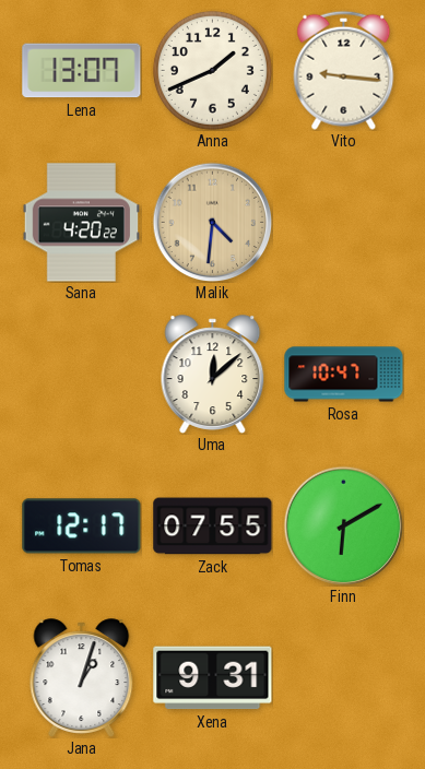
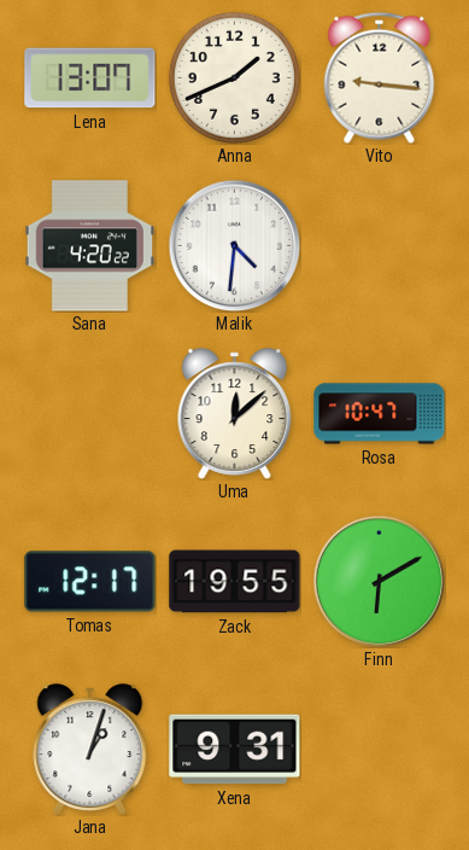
Malik dial: champagne -> white (234, 245)
Zack: 07:55 -> 19:55 (235, 582)
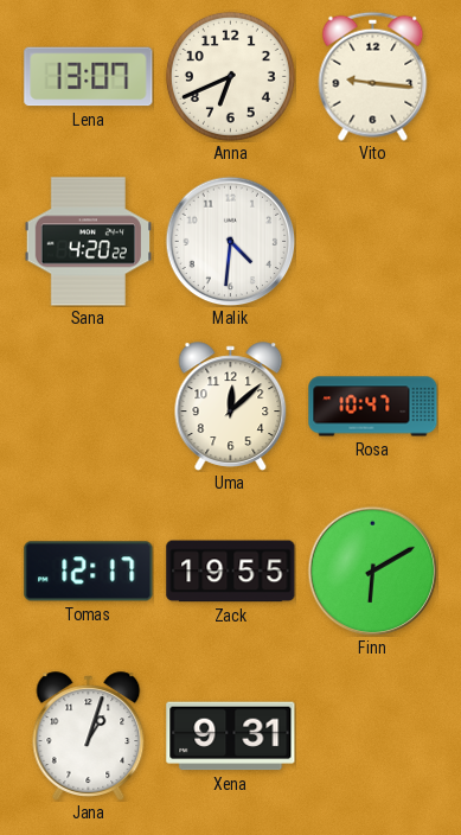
Anna: 1:41 -> 6:41 (230, 76)
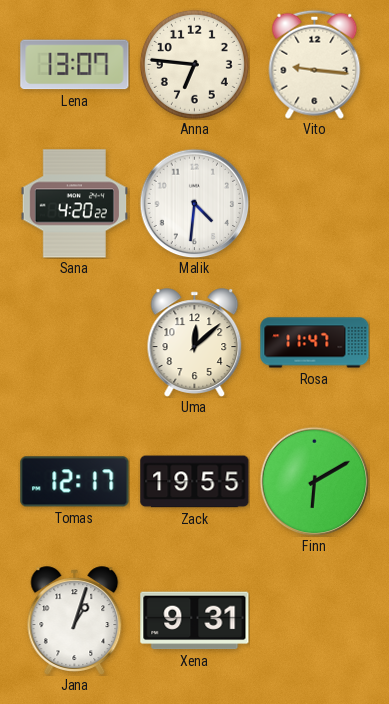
Anna: 6:41 -> 6:46 (194, 64)
Rosa: 10:47 -> 11:47 (315, 343)
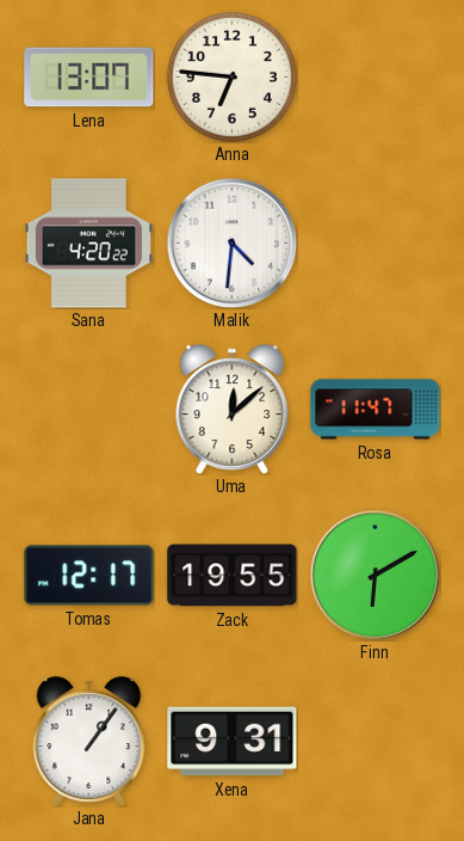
Vito: 9:16 -> none (315, 64)
Jana: 1:03 -> 1:06 (89, 742)
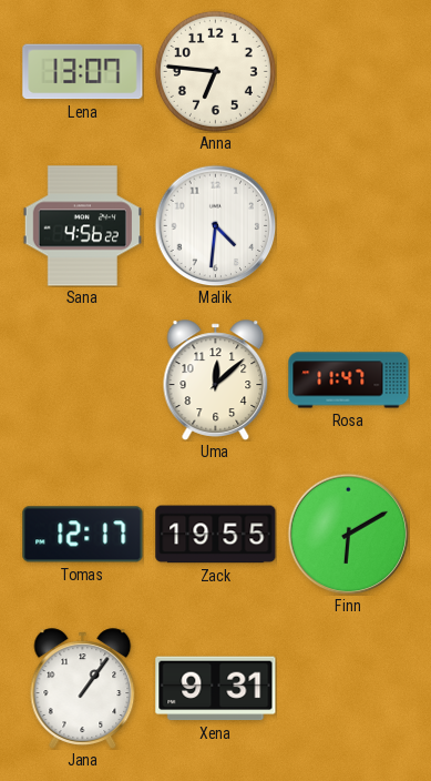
Sana: 4:20 -> 4:56 (82, 226)
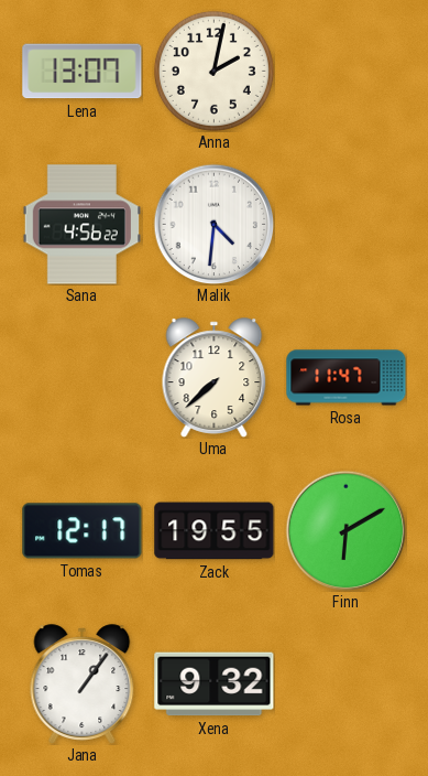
Anna: 6:46 -> 2:02 (213, 71)
Uma: 12:08 -> 7:38 (215, 378)
Xena: 9:31 -> 9:32 (215, 685)
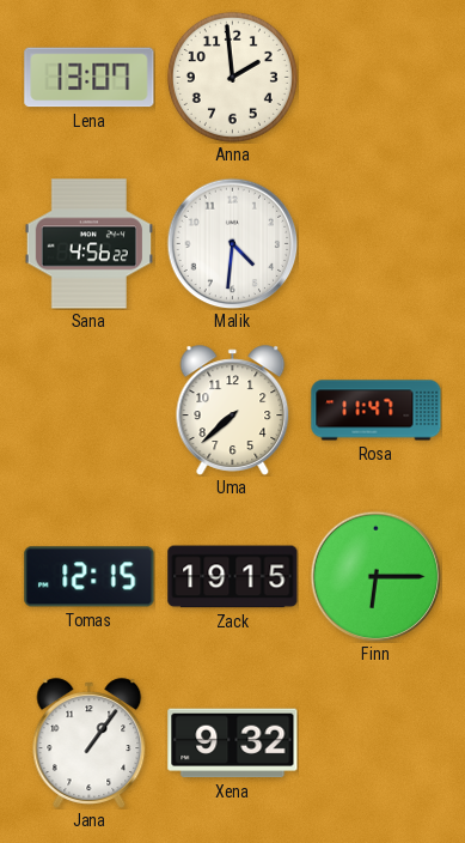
Anna: 2:02 -> 1:59 (232, 77)
Tomas: 12:17 -> 12:15 (90, 577)
Zack: 19:55 -> 19:15 (233, 577)
Finn: 6:10 -> 6:15 (375, 576)
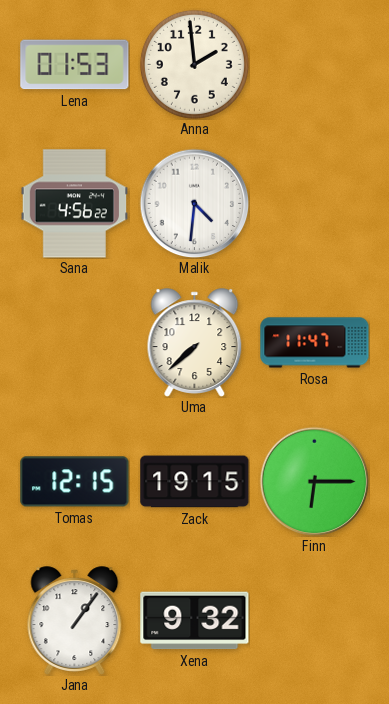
Lena: 13:07 -> 01:53 (75, 65)
